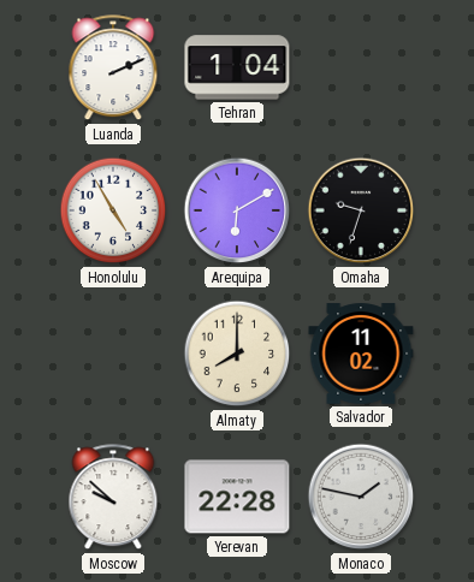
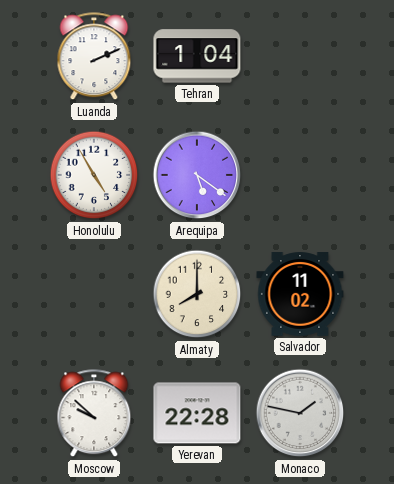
Arequipa: 6:10 -> 5:21 (197, 175)
Omaha: 9:33 -> none (361, 210)
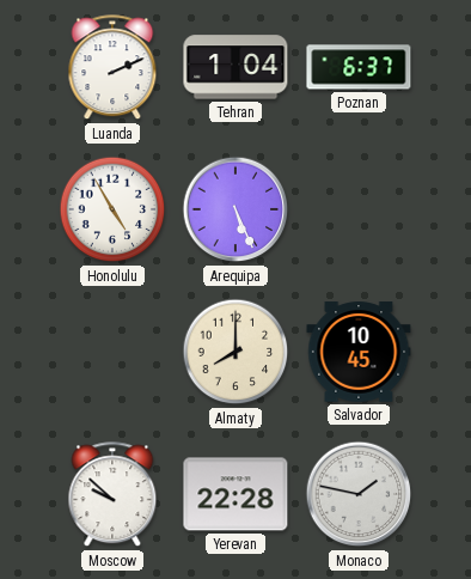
Poznan: none -> 6:37 (359, 67)
Arequipa: 5:21 -> 5:26 (235, 209)
Salvador: 11:02 -> 10:45 (359, 352)
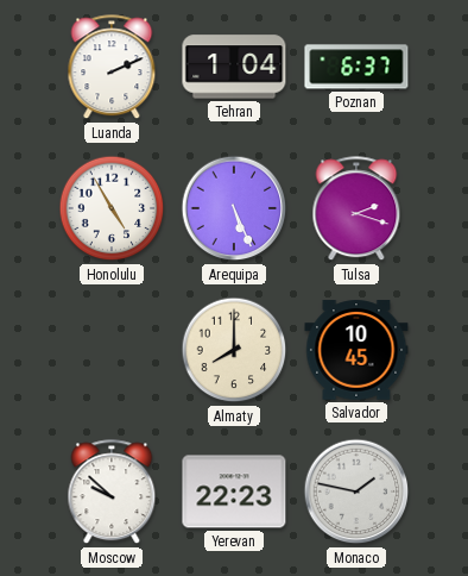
Tulsa: none -> 2:18 (356, 209)
Yerevan: 22:28 -> 22:23 (234, 492)
